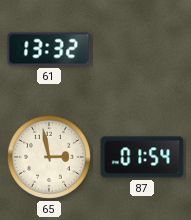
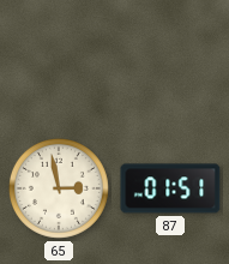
61: 13:32 -> none (49, 49)
87: 01:54 -> 01:51 (170, 188)
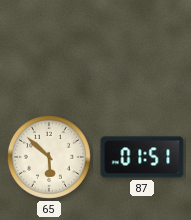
65: 2:58 -> 5:52 (49, 157)
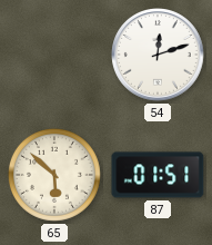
54: none -> 12:12 (159, 56)
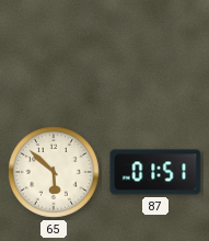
54: 12:12 -> none (159, 56)
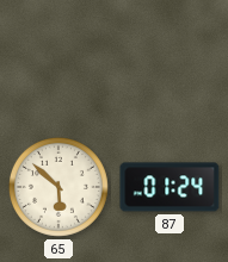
87: 01:51 -> 01:24 (170, 187)
